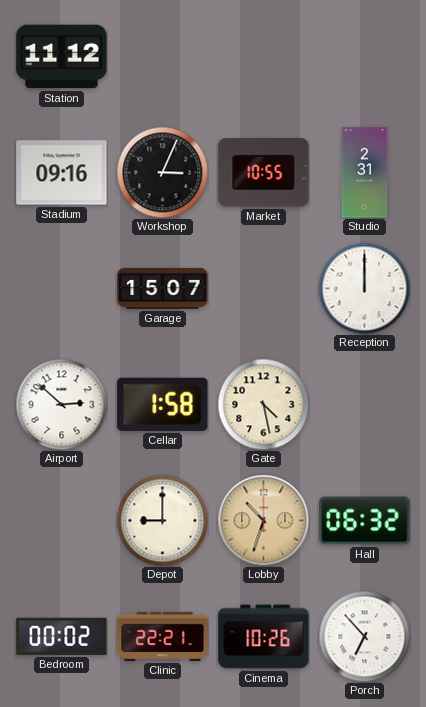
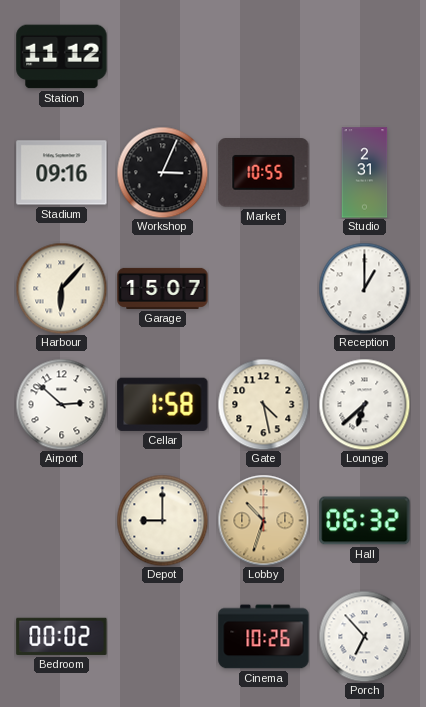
Harbour: none -> 6:07 (61, 288)
Reception: 12:00 -> 1:00 (364, 288)
Lounge: none -> 6:38 (364, 404)
Clinic: 22:21 -> none (163, 636)
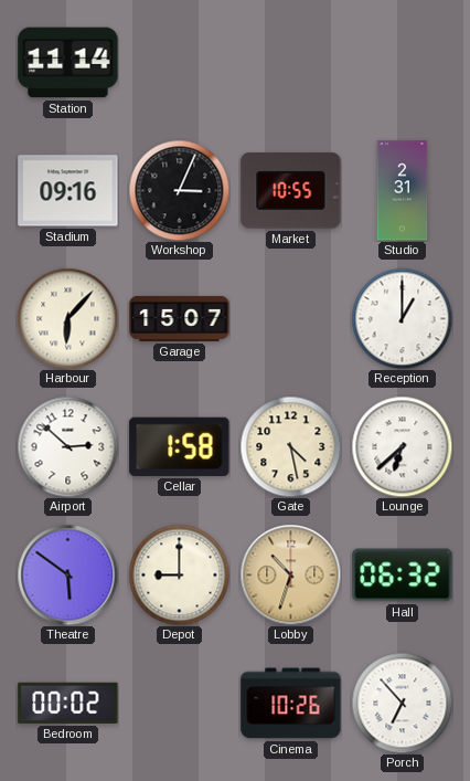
Station: 11:12 -> 11:14 (68, 63)
Theatre: none -> 5:51 (67, 574)
